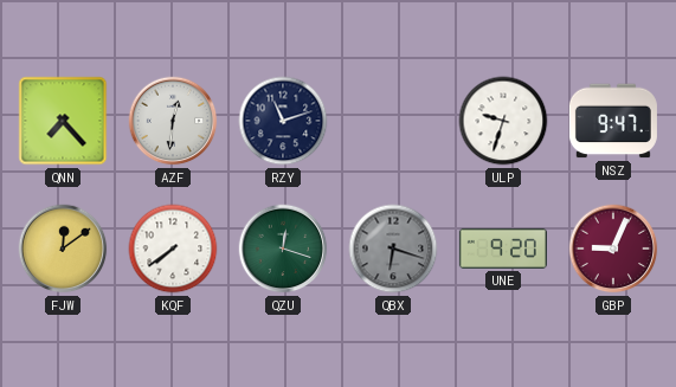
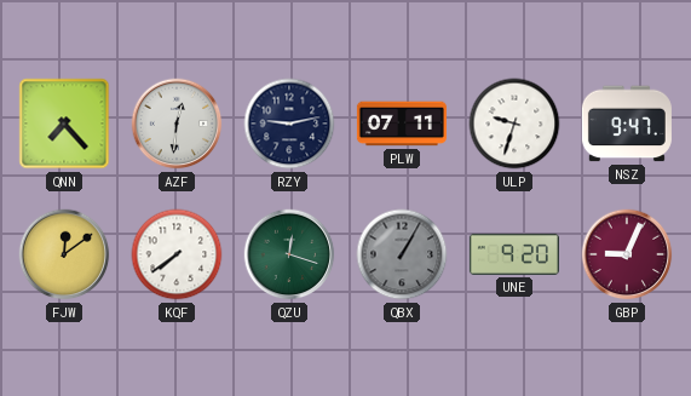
RZY: 11:12 -> 9:13 (289, 124)
PLW: none -> 07:11 (402, 124)
QBX: 6:18 -> 1:05 (402, 254)
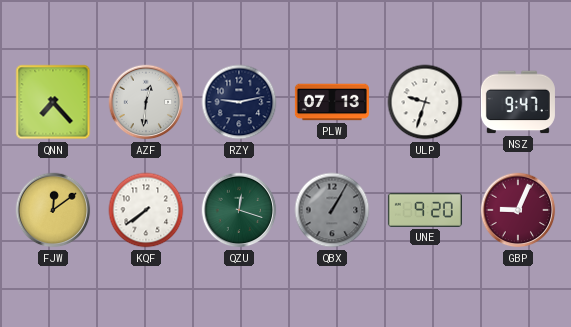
PLW: 07:11 -> 07:13 (332, 102)
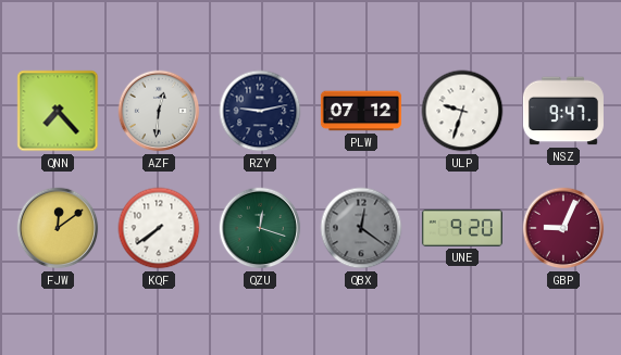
PLW: 07:13 -> 07:12 (361, 111)
QBX: 1:05 -> 12:21 (361, 228)
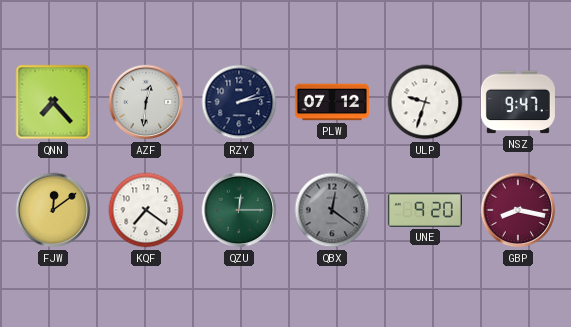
RZY: 9:13 -> 2:13 (239, 102)
KQF: 7:39 -> 7:21 (146, 210)
QZU: 12:18 -> 12:15 (239, 210)
GBP: 9:04 -> 8:17 (518, 210)
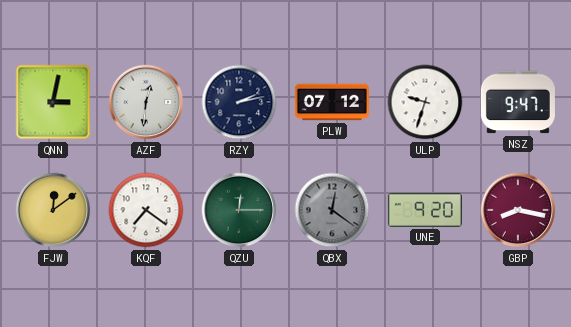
QNN: 7:23 -> 3:02 (53, 102)
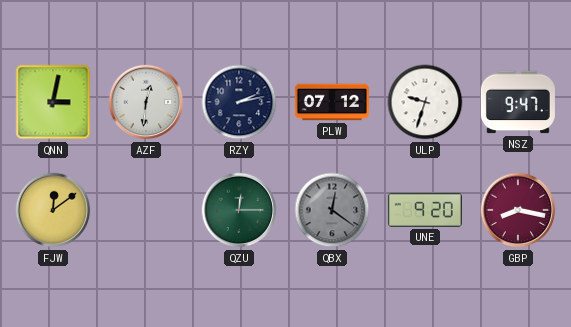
KQF: 7:21 -> none (146, 210)
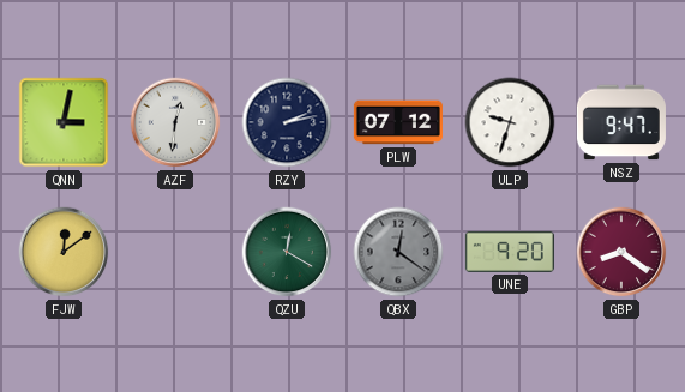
QZU: 12:15 -> 12:20 (287, 252)
GBP: 8:17 -> 8:21 (621, 252)
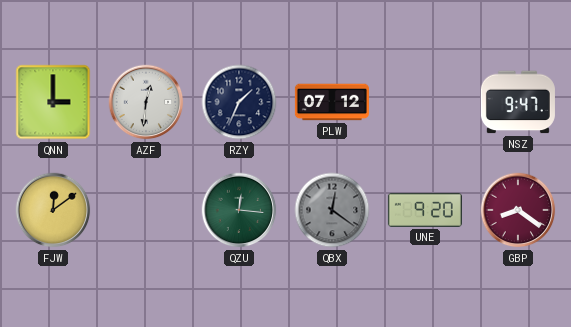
QNN: 3:02 -> 3:00 (53, 102)
RZY: 2:13 -> 1:34 (239, 102)
ULP: 9:33 -> none (510, 122)
QZU: 12:20 -> 12:16 (239, 210)
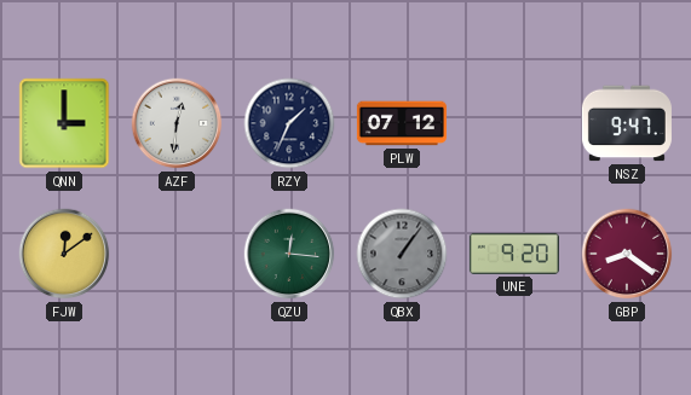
QBX: 12:21 -> 1:06 (402, 254)
